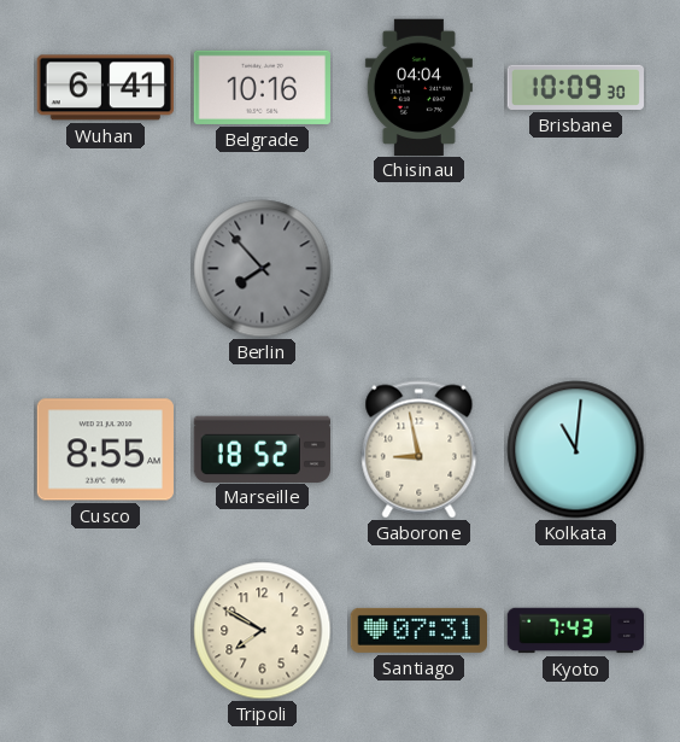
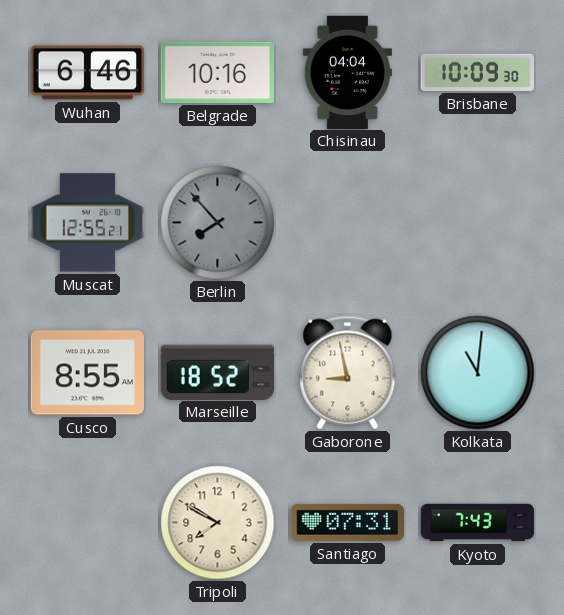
Wuhan: 6:41 -> 6:46 (87, 73)
Muscat: none -> 12:55 (87, 223)
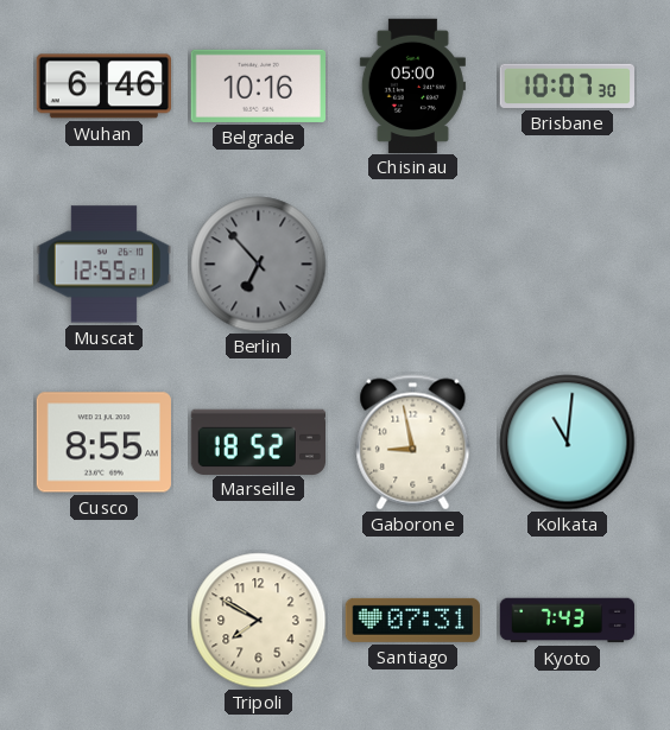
Chisinau: 04:04 -> 05:00 (412, 85)
Brisbane: 10:09 -> 10:07 (567, 85)
Berlin: 7:53 -> 6:53 (259, 265)
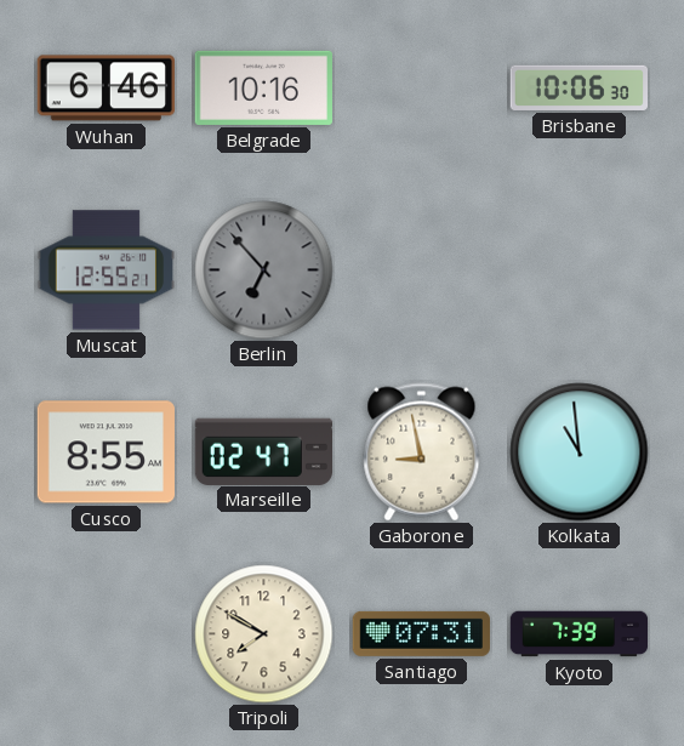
Chisinau: 05:00 -> none (412, 85)
Brisbane: 10:07 -> 10:06 (578, 87)
Marseille: 18:52 -> 02:47 (263, 451)
Kolkata: 11:01 -> 10:59 (580, 452)
Kyoto: 7:43 -> 7:39 (580, 634)
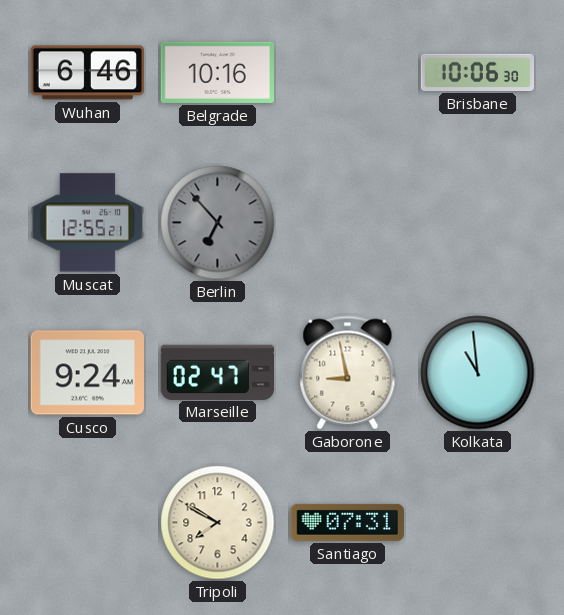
Cusco: 8:55 -> 9:24 (87, 373)
Kyoto: 7:39 -> none (580, 634)
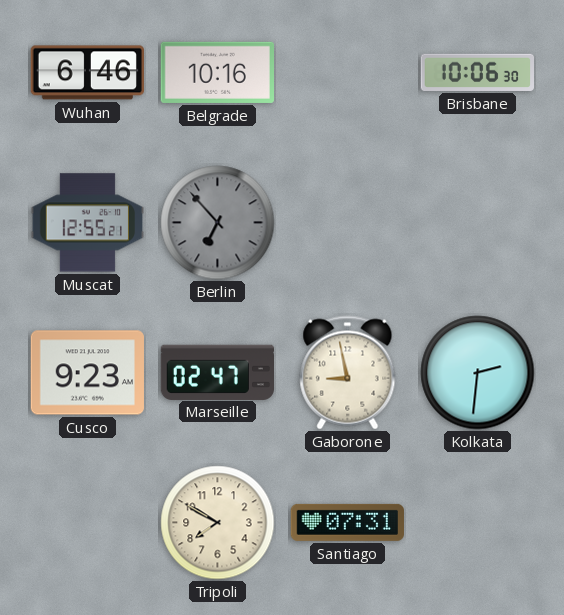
Cusco: 9:24 -> 9:23 (87, 373)
Kolkata: 10:59 -> 2:31 (478, 373)
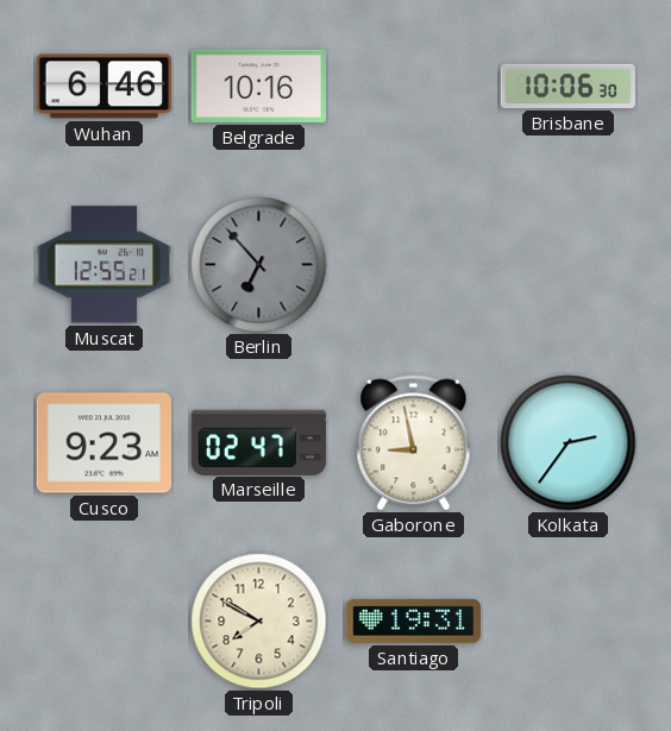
Kolkata: 2:31 -> 2:36 (569, 443)
Santiago: 07:31 -> 19:31 (413, 620)
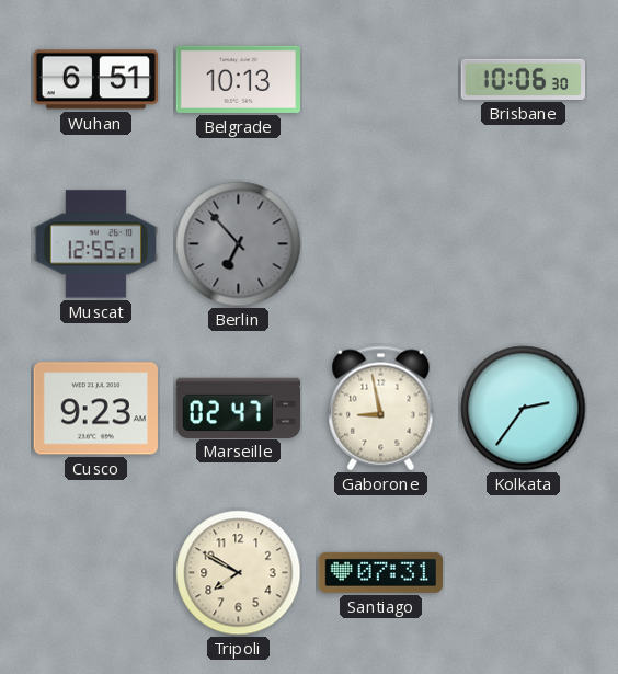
Wuhan: 6:46 -> 6:51 (95, 80)
Belgrade: 10:16 -> 10:13 (238, 79)
Santiago: 19:31 -> 07:31 (380, 572)
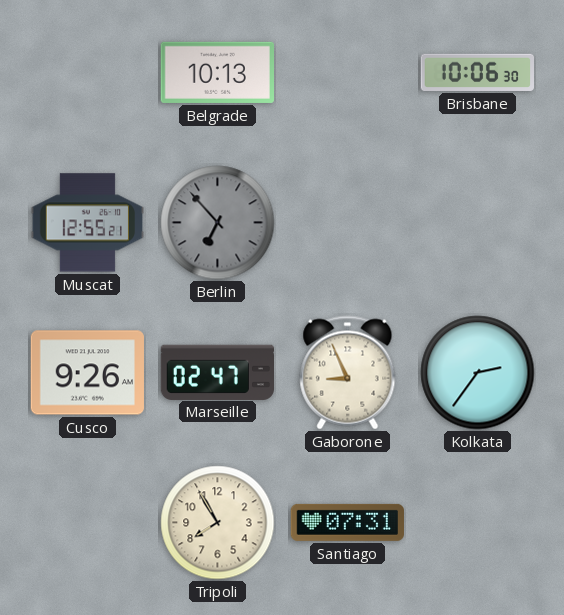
Wuhan: 6:51 -> none (95, 80)
Cusco: 9:23 -> 9:26 (87, 373)
Gaborone: 8:58 -> 8:56 (348, 373)
Tripoli: 7:50 -> 7:55 (218, 523)
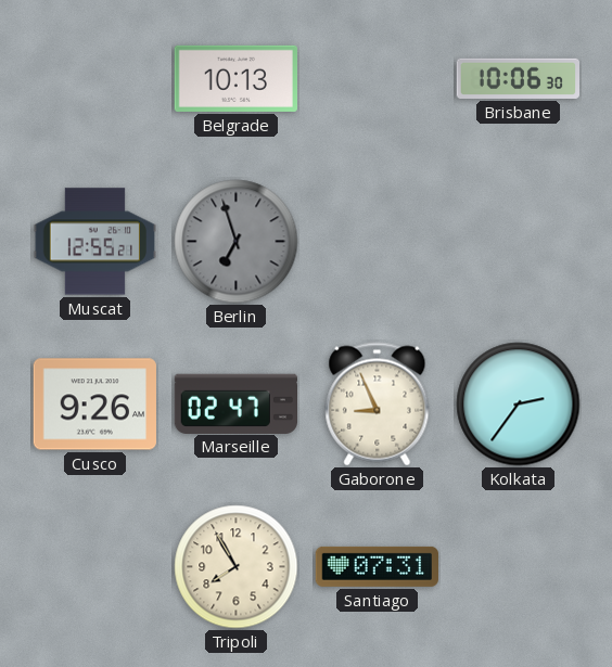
Berlin: 6:53 -> 6:57 (237, 242)
